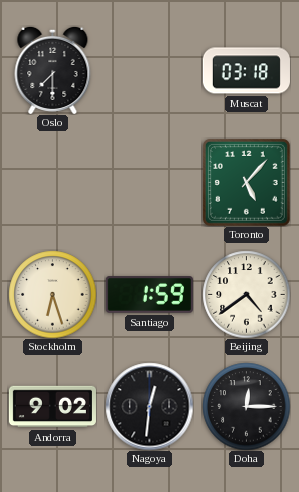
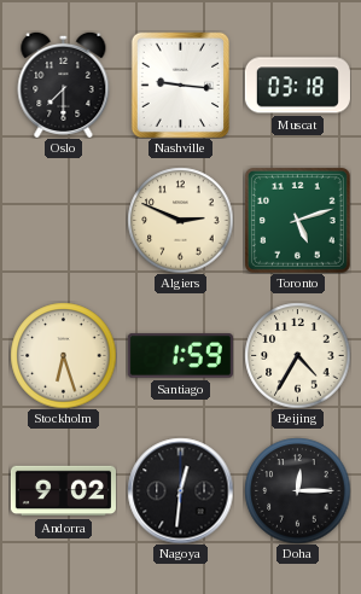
Nashville: none -> 9:16 (180, 85)
Algiers: none -> 2:49 (180, 220)
Toronto: 5:07 -> 5:12 (297, 220)
Beijing: 4:39 -> 4:35 (297, 355)
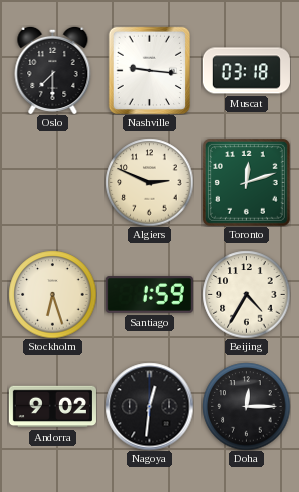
Toronto: 5:12 -> 12:12 (246, 182)
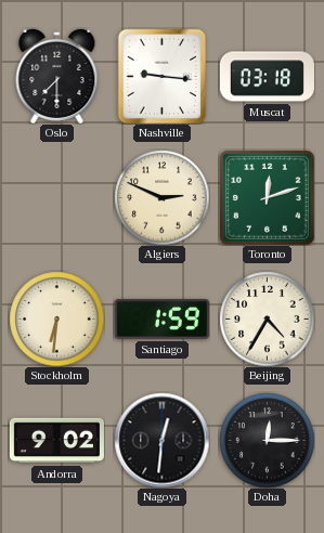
Stockholm: 6:27 -> 6:31 (56, 318)
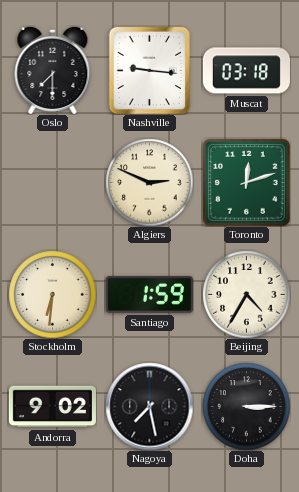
Nagoya: 12:31 -> 7:28 (149, 406)
Doha: 12:15 -> 3:15 (246, 406)
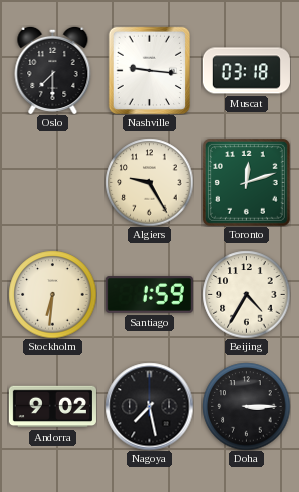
Algiers: 2:49 -> 9:25 (149, 182)
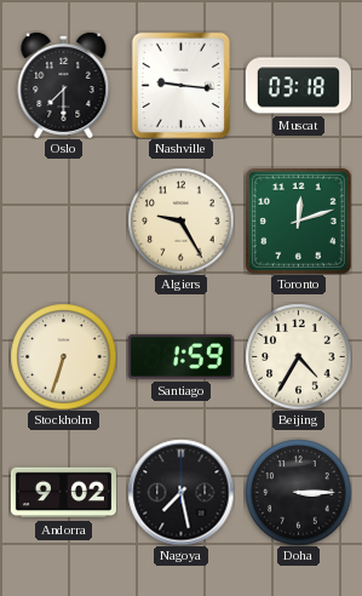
Stockholm: 6:31 -> 6:33 (63, 356)
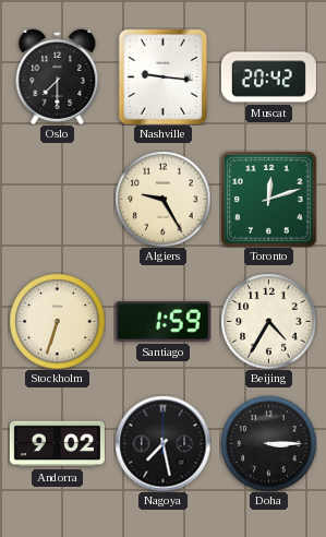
Muscat: 03:18 -> 20:42 (268, 77)
